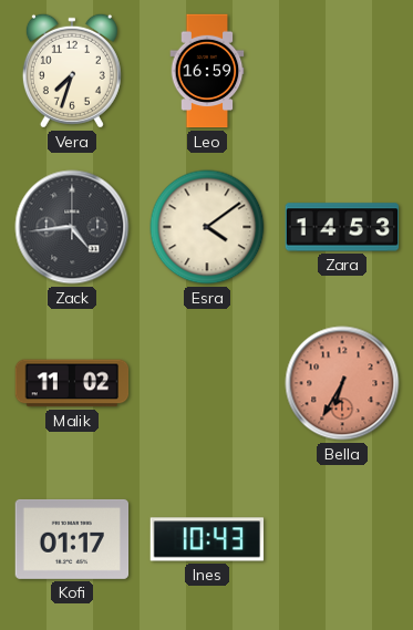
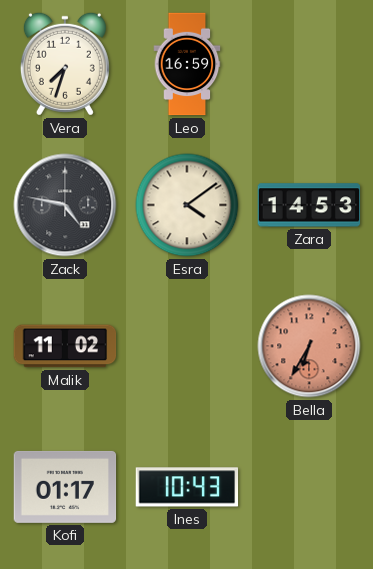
Zack: 4:44 -> 4:47 (65, 205)
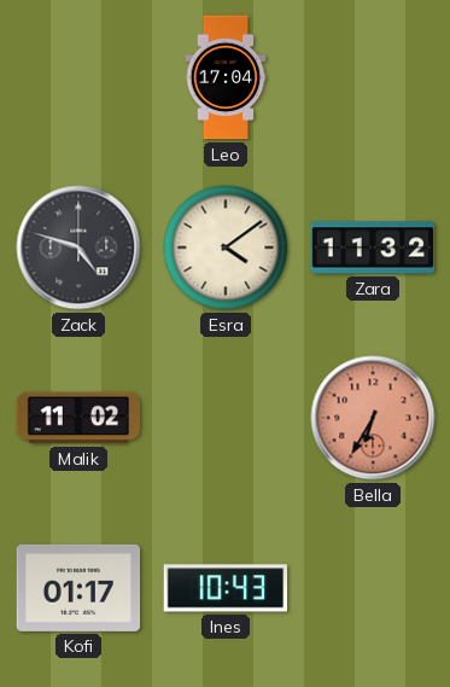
Vera: 7:33 -> none (65, 64)
Leo: 16:59 -> 17:04 (226, 77)
Zack: 4:47 -> 4:48 (78, 248)
Zara: 14:53 -> 11:32 (373, 248)
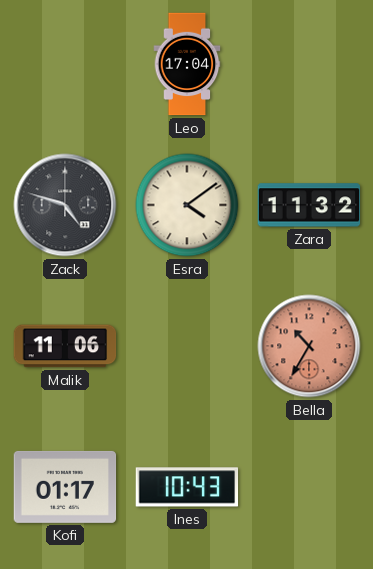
Malik: 11:02 -> 11:06 (65, 346)
Bella: 6:35 -> 10:35 (309, 346)
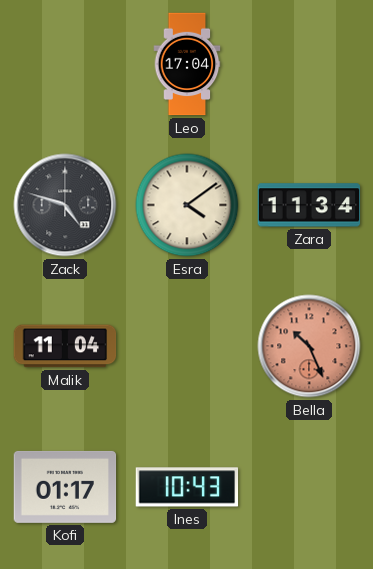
Zara: 11:32 -> 11:34 (309, 205)
Malik: 11:06 -> 11:04 (65, 346)
Bella: 10:35 -> 10:26 (309, 346)
